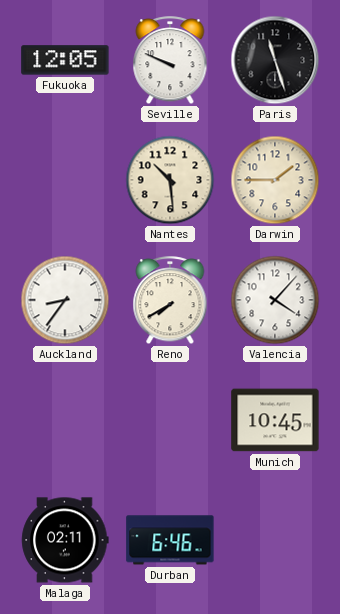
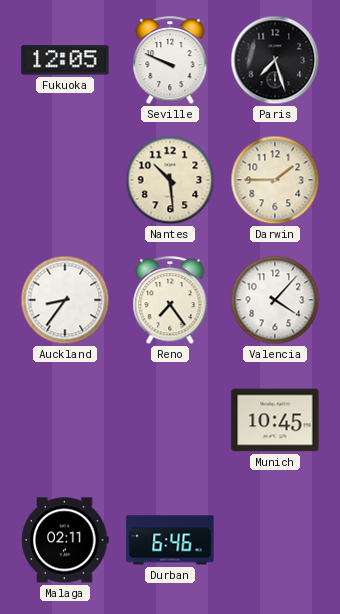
Paris: 11:27 -> 7:27 (275, 60)
Reno: 7:40 -> 7:24 (170, 301)
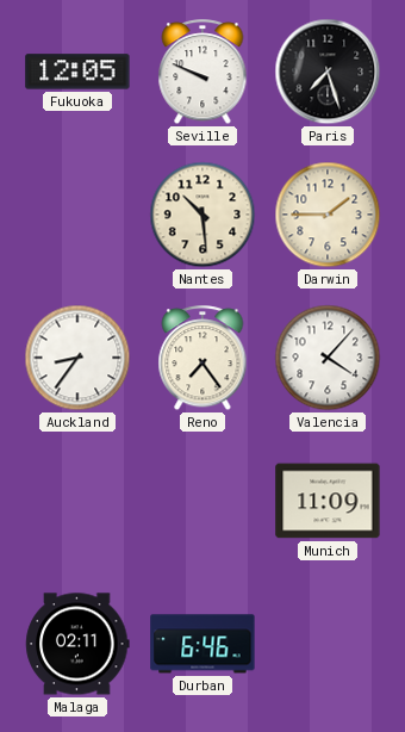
Munich: 10:45 -> 11:09 (328, 501)
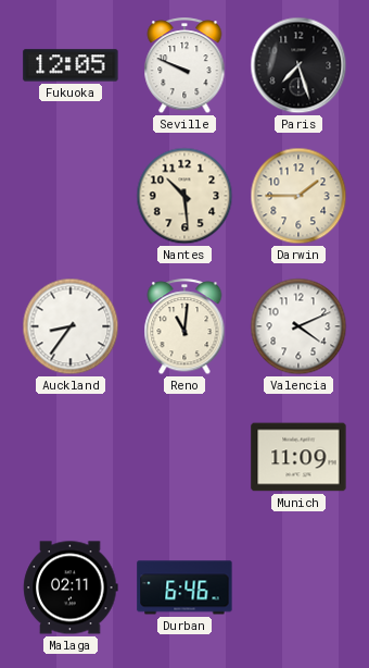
Reno: 7:24 -> 11:01 (184, 327)
Valencia: 4:07 -> 4:11 (298, 326)
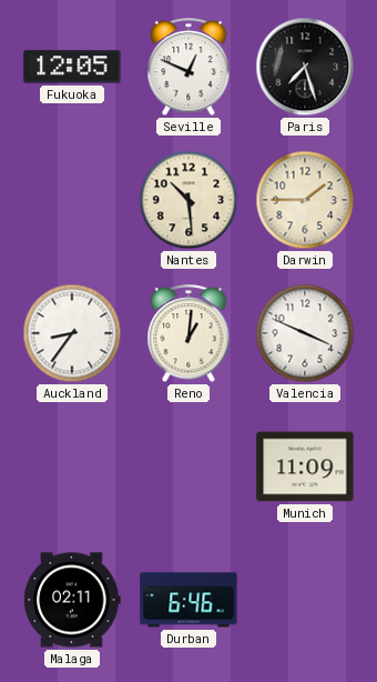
Seville: 9:49 -> 12:49 (188, 68)
Reno: 11:01 -> 1:01 (188, 334)
Valencia: 4:11 -> 3:49 (305, 333)
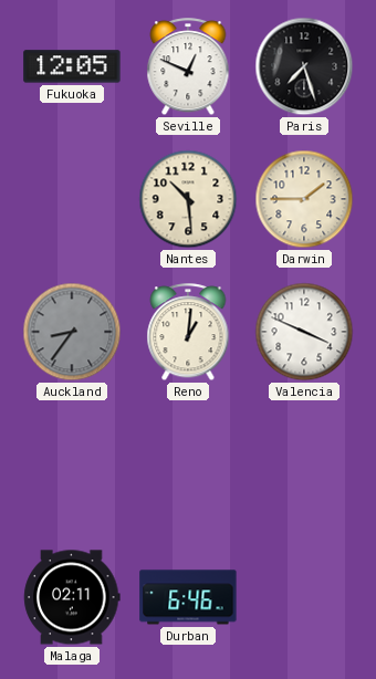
Auckland dial: white -> grey (72, 332)
Munich: 11:09 -> none (305, 467)
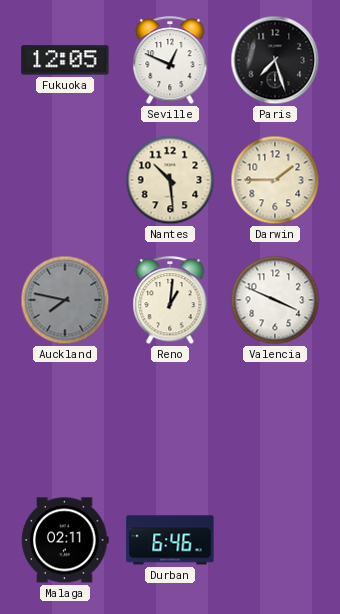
Auckland: 8:36 -> 7:47 (65, 300)
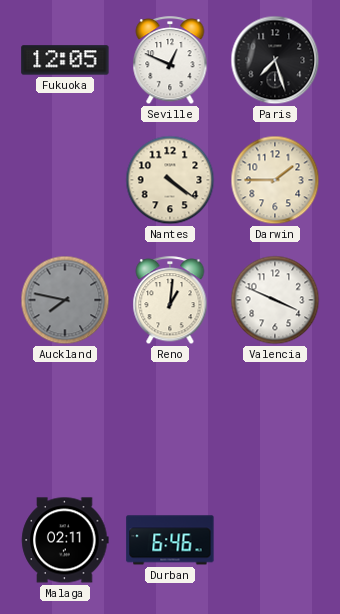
Nantes: 10:29 -> 4:21 (170, 180)
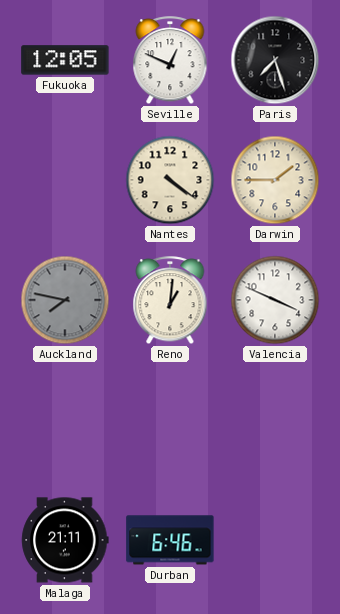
Malaga: 02:11 -> 21:11 (65, 540)
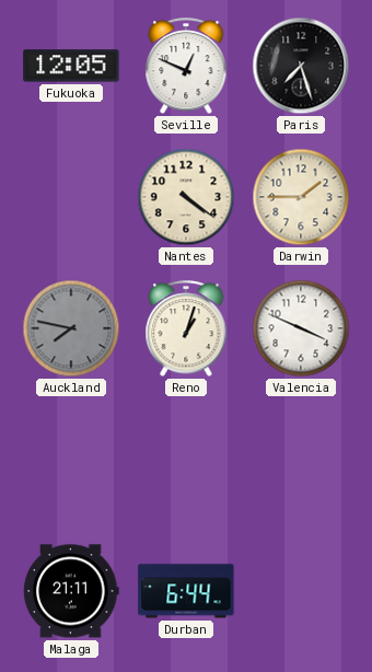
Reno: 1:01 -> 1:03 (186, 329)
Durban: 6:46 -> 6:44 (186, 591)
